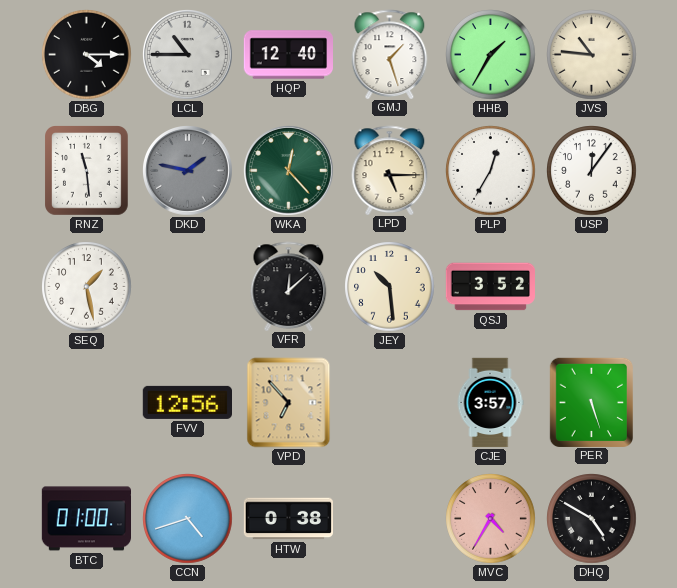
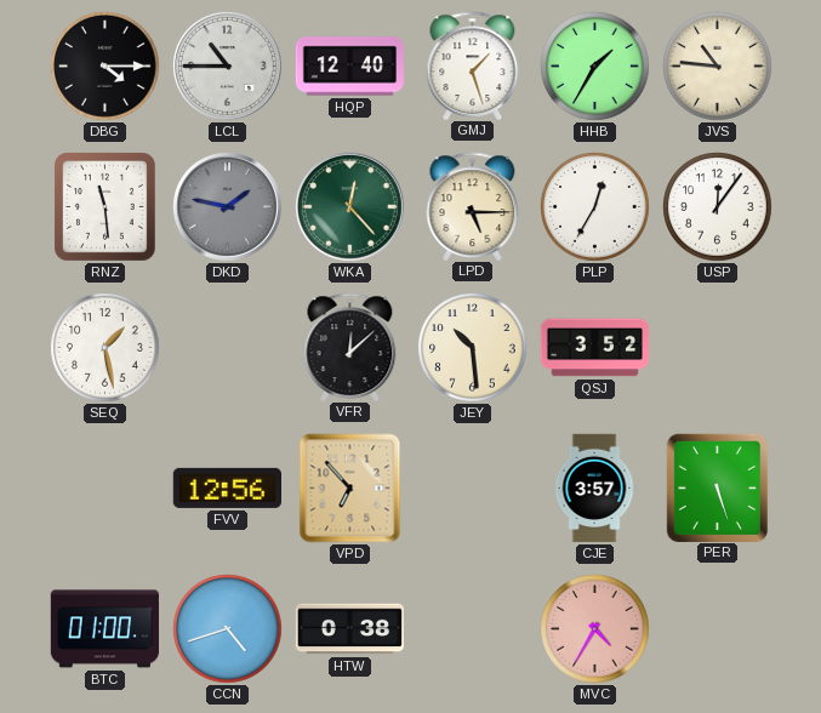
DHQ: 4:50 -> none (592, 519)
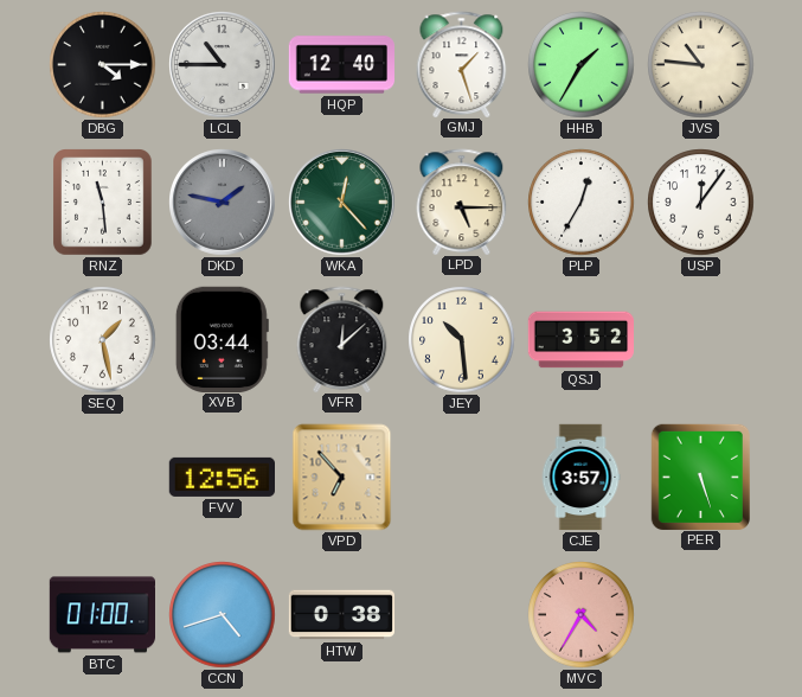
XVB: none -> 03:44 (222, 339)
